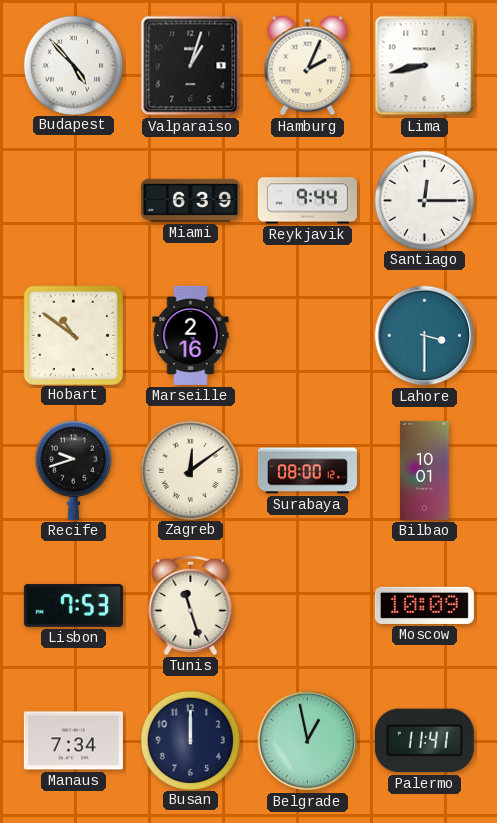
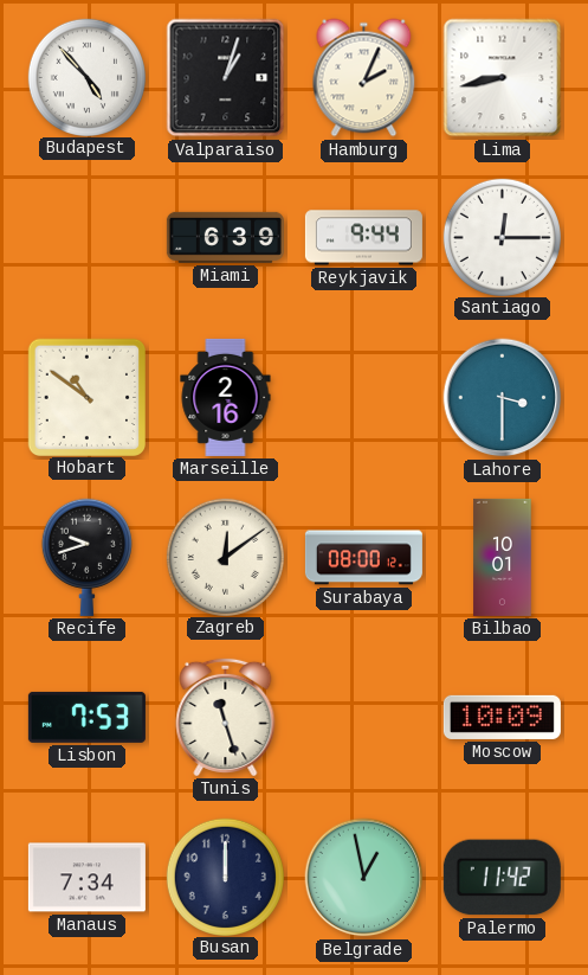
Palermo: 11:41 -> 11:42 (502, 878)
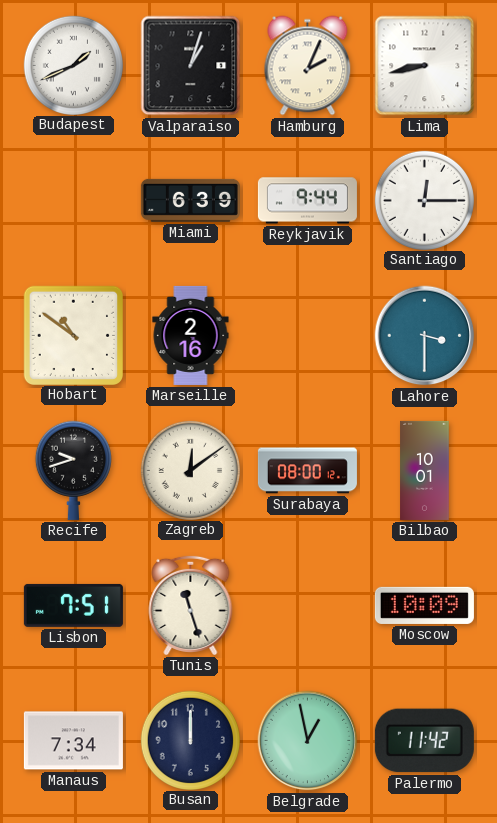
Budapest: 4:53 -> 1:41 (73, 65)
Lisbon: 7:53 -> 7:51 (73, 605)
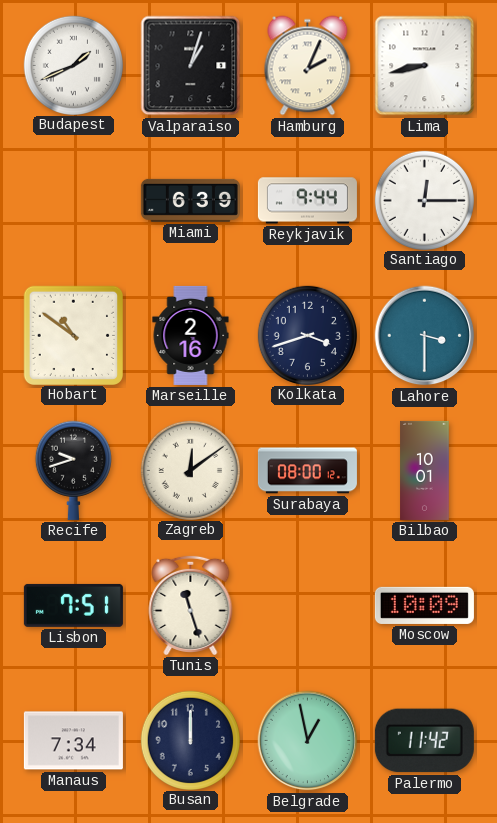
Kolkata: none -> 3:42 (307, 335)
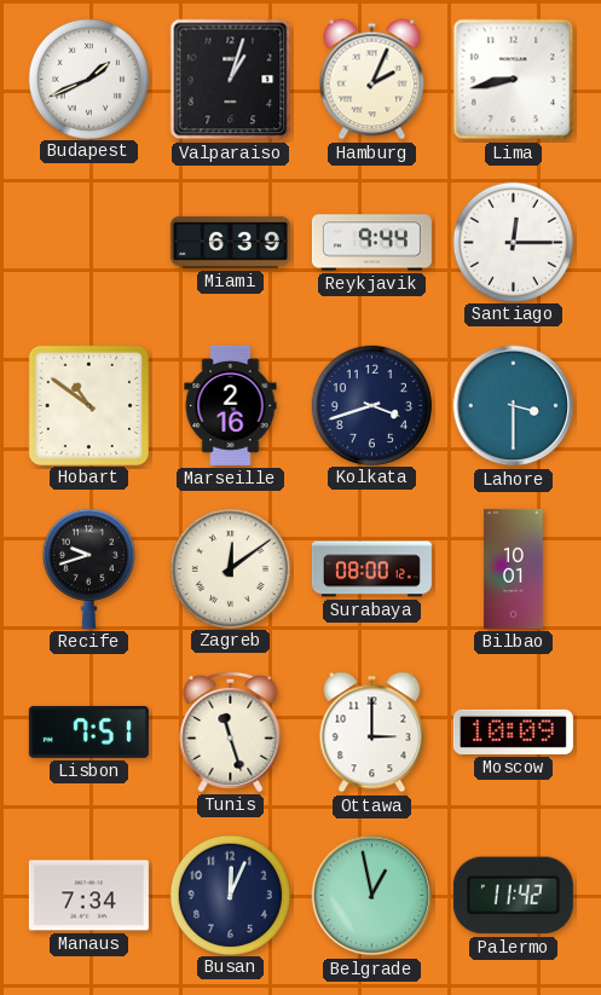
Ottawa: none -> 3:00 (372, 733)
Busan: 12:00 -> 12:04 (230, 895)
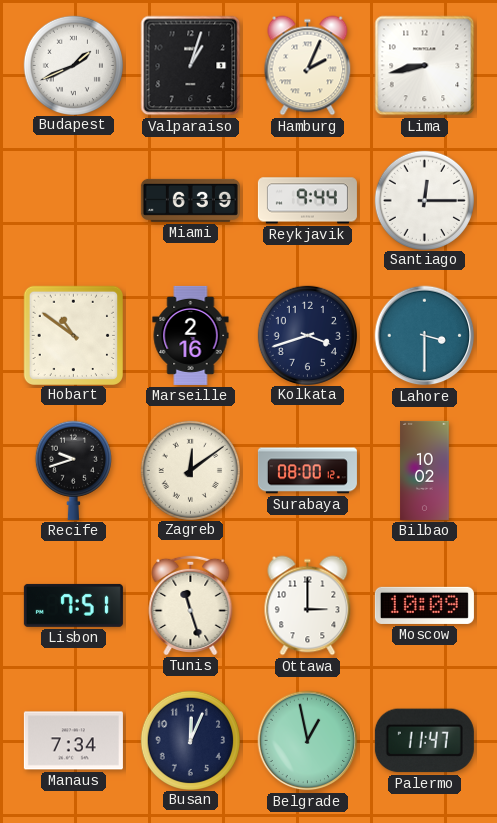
Bilbao: 10:01 -> 10:02 (425, 470)
Palermo: 11:42 -> 11:47 (424, 741)
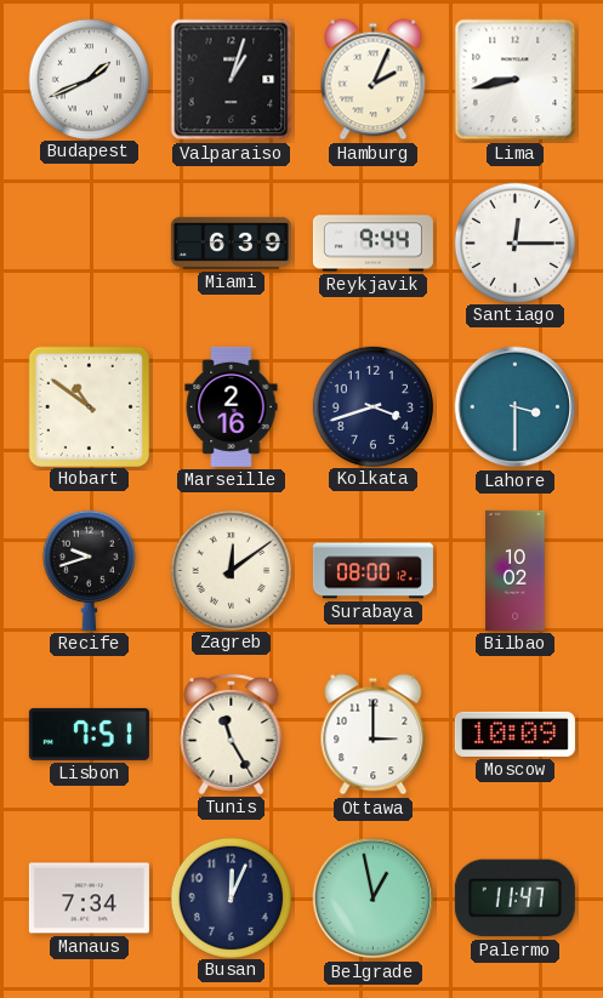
Tunis: 11:27 -> 11:25 (232, 734)
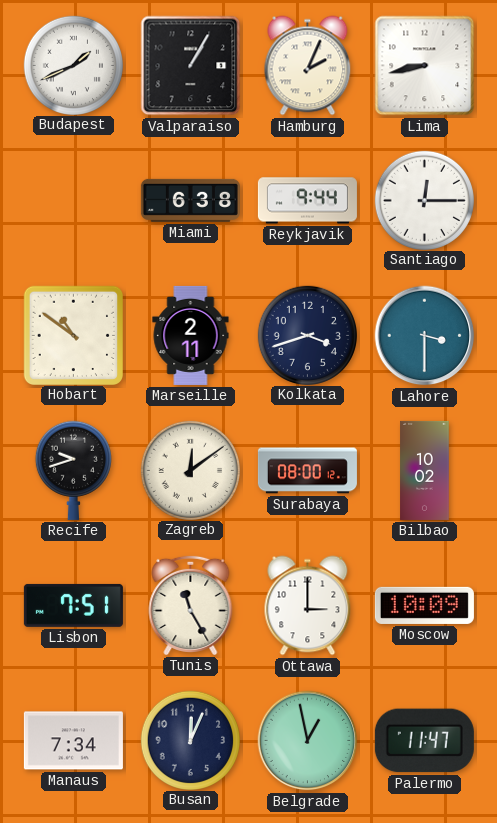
Valparaiso: 1:03 -> 1:05 (191, 66)
Miami: 6:39 -> 6:38 (190, 200)
Marseille: 2:16 -> 2:11 (191, 335)
